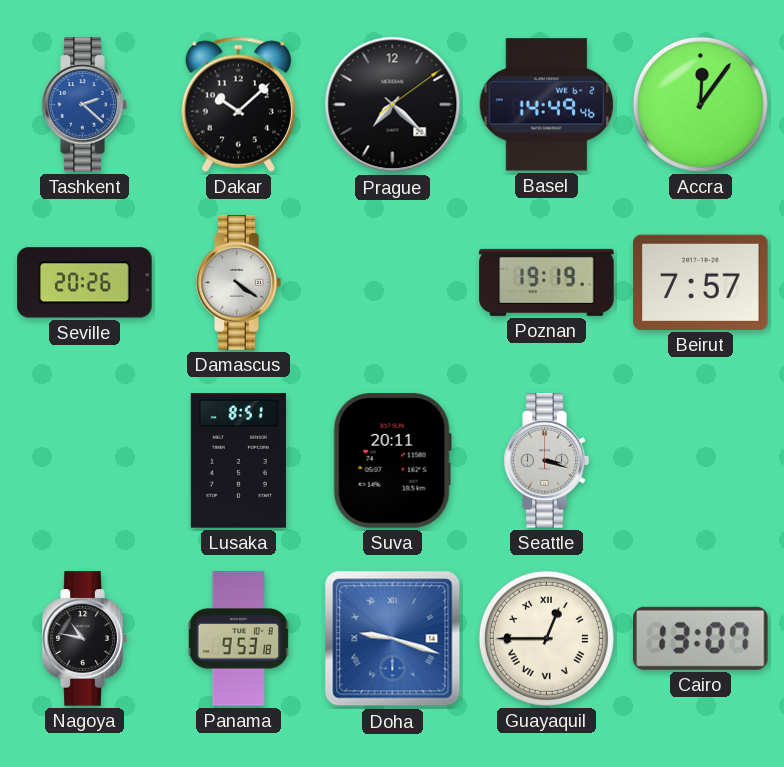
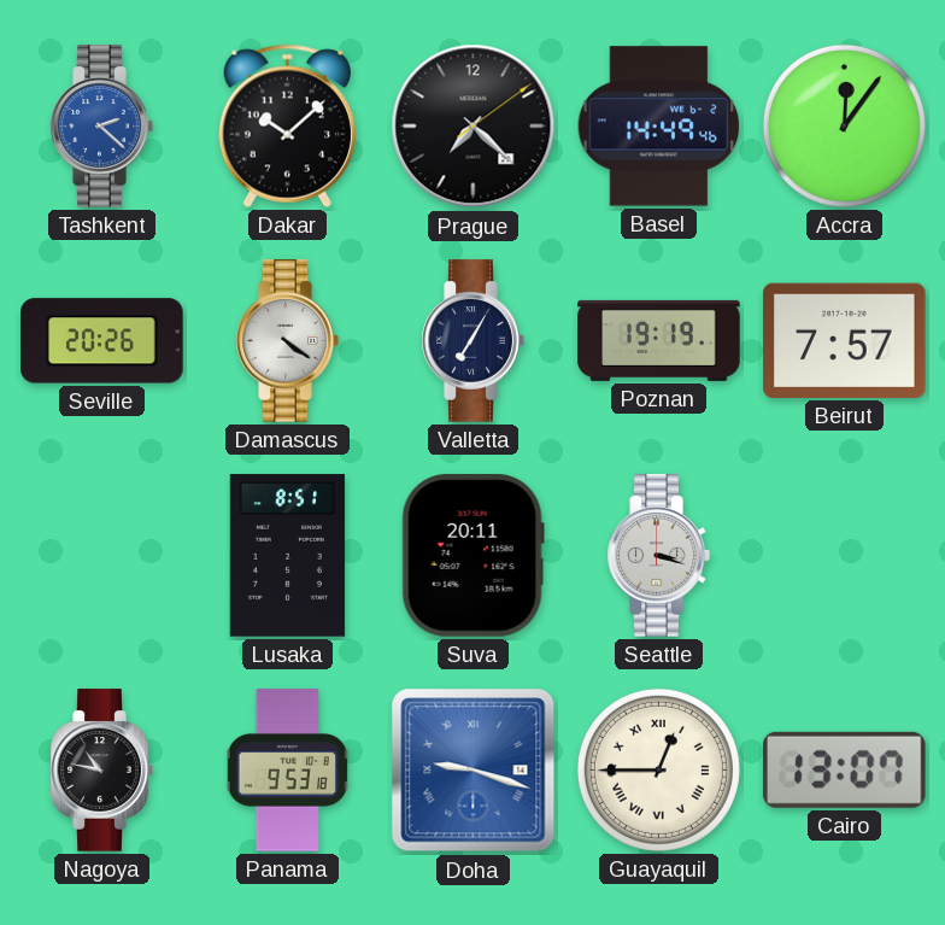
Valletta: none -> 7:05 (472, 341)
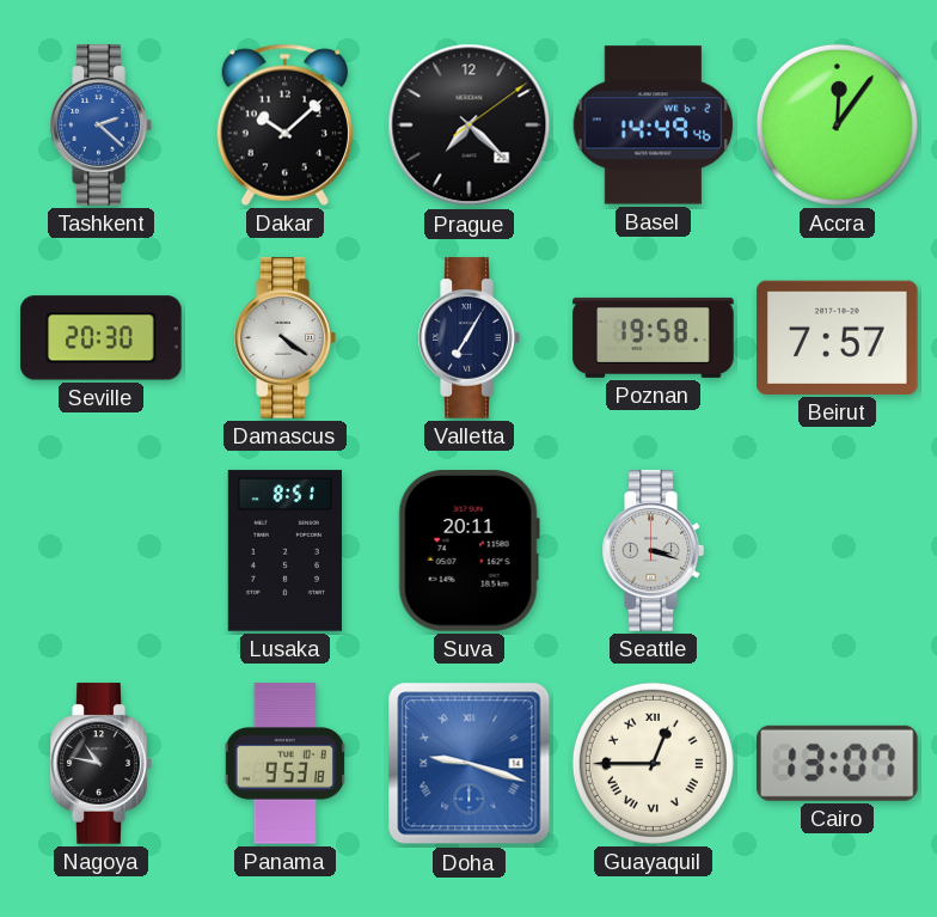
Seville: 20:26 -> 20:30 (102, 338)
Poznan: 19:19 -> 19:58 (654, 337)
